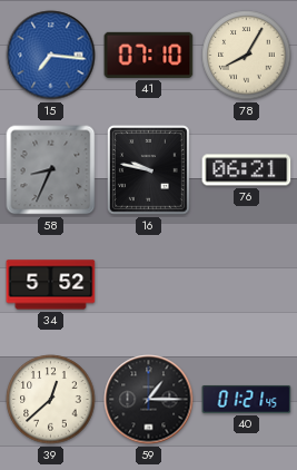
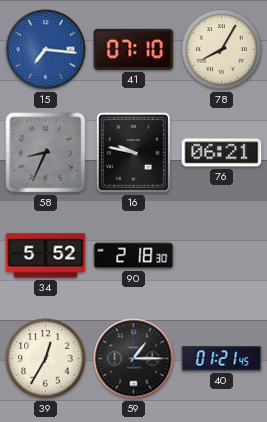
90: none -> 2:18 (134, 256)
39: 12:38 -> 12:35 (46, 359)
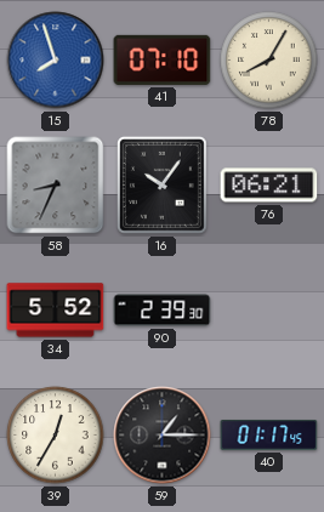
15: 7:16 -> 7:57 (56, 61)
16: 9:47 -> 10:06 (161, 184)
90: 2:18 -> 2:39 (163, 311)
40: 01:21 -> 01:17 (269, 434)
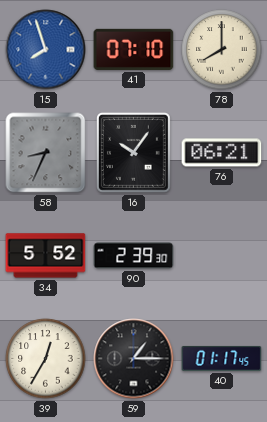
78: 8:05 -> 8:00 (222, 50)
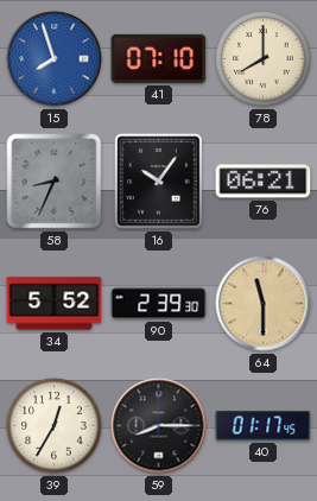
64: none -> 11:30 (264, 304)
59: 1:15 -> 8:15 (159, 426)
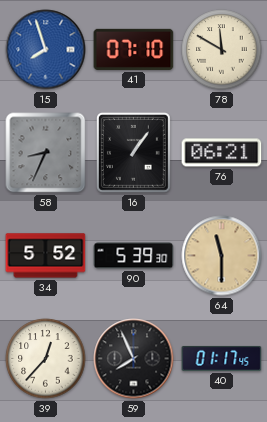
78: 8:00 -> 11:50 (222, 50)
16: 10:06 -> 1:06 (133, 152)
90: 2:39 -> 5:39 (134, 256)
39: 12:35 -> 12:37 (46, 359)
59: 8:15 -> 7:56 (134, 359)
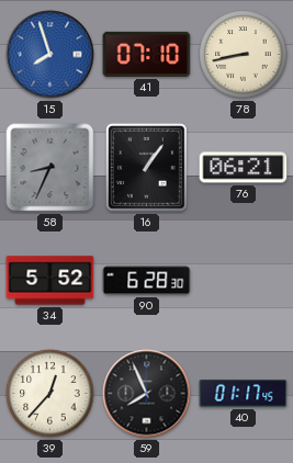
78: 11:50 -> 8:43 (244, 55)
90: 5:39 -> 6:28 (147, 281)
64: 11:30 -> none (222, 256)
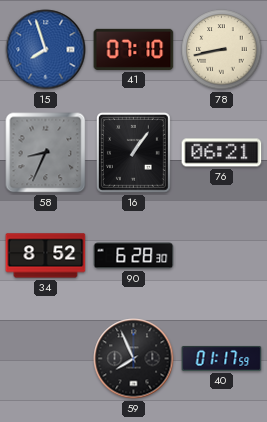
34: 5:52 -> 8:52 (46, 256)
39: 12:37 -> none (50, 394)
40: 01:17:45 -> 01:17:59 (222, 358)
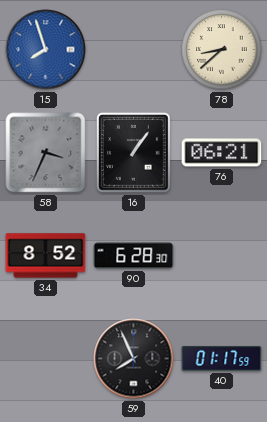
41: 07:10 -> none (134, 49)
78: 8:43 -> 8:38 (222, 50)
58: 8:34 -> 3:34 (46, 153)
